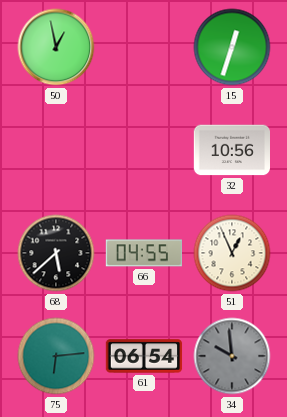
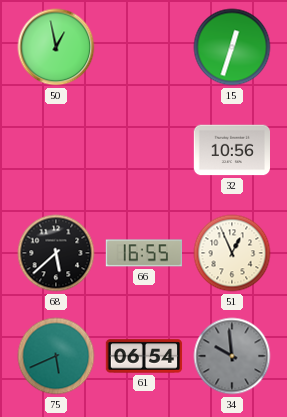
66: 04:55 -> 16:55 (143, 253)
75: 6:14 -> 5:41 (56, 356)
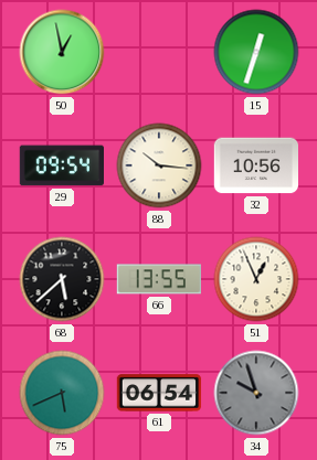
29: none -> 09:54 (61, 165)
88: none -> 10:16 (159, 165)
66: 16:55 -> 13:55 (158, 279)
34: 9:59 -> 9:57 (256, 393)
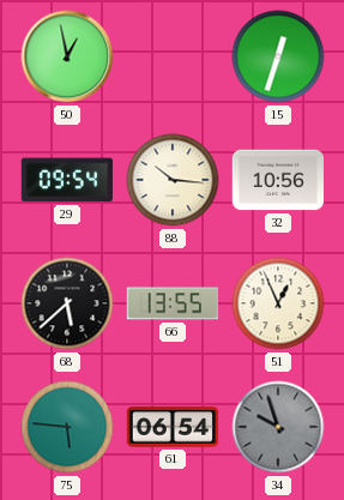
75: 5:41 -> 5:46 (67, 427)
